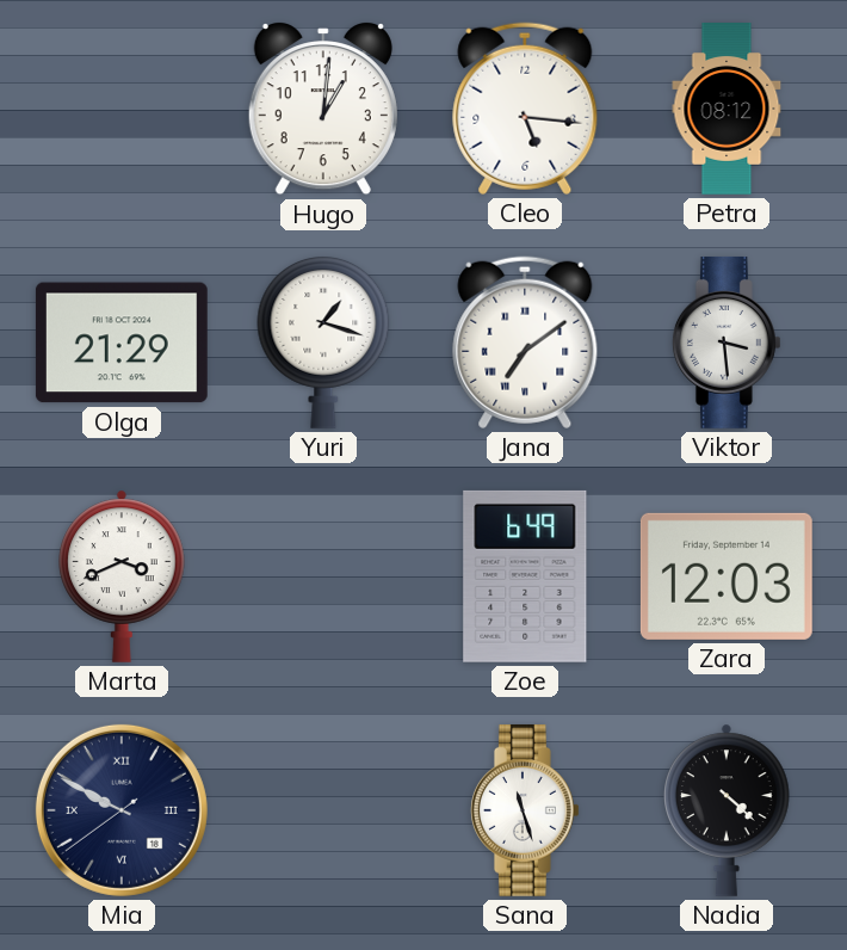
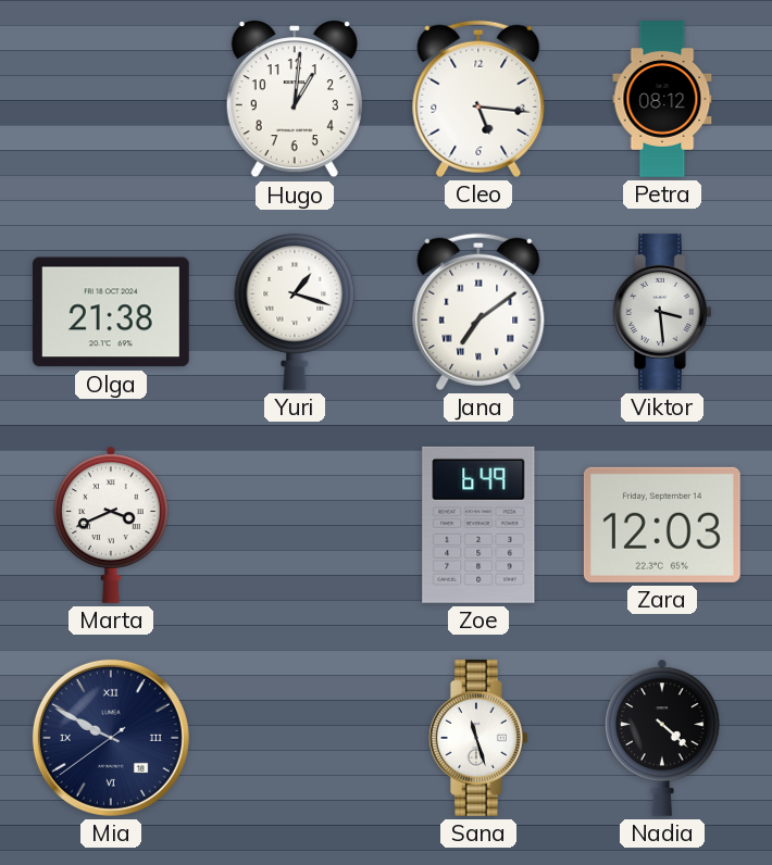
Olga: 21:29 -> 21:38 (111, 312)
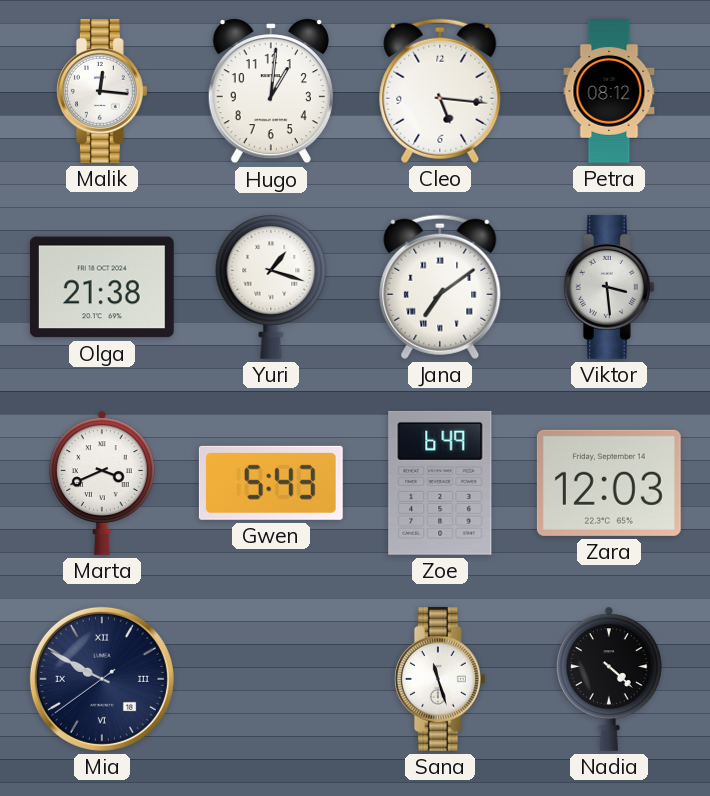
Malik: none -> 12:16 (102, 91)
Gwen: none -> 5:43 (271, 483)
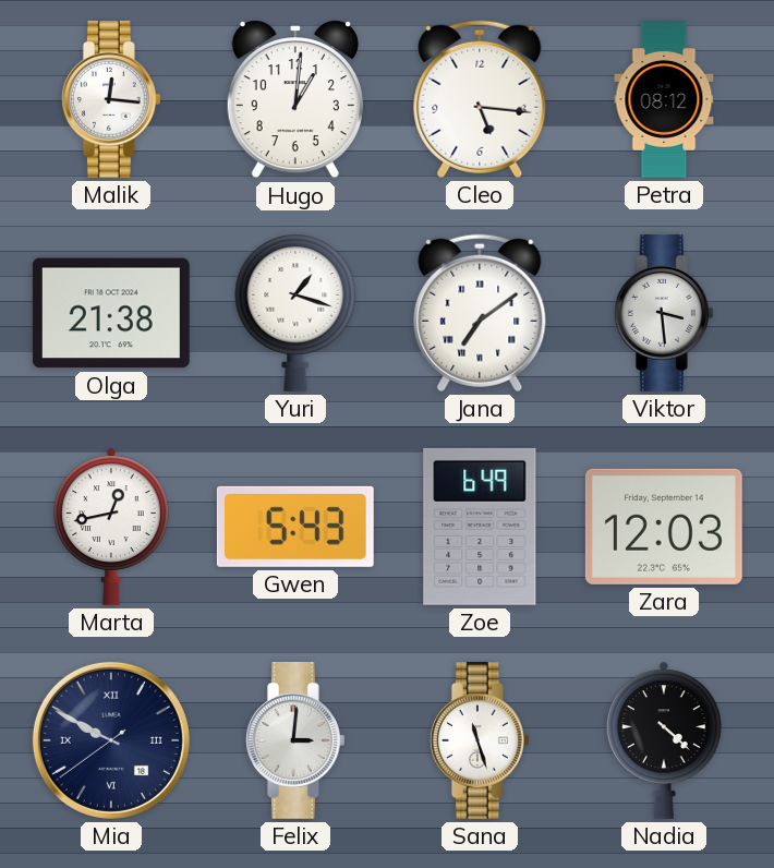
Marta: 3:41 -> 12:43 (111, 527)
Felix: none -> 3:01 (295, 740)
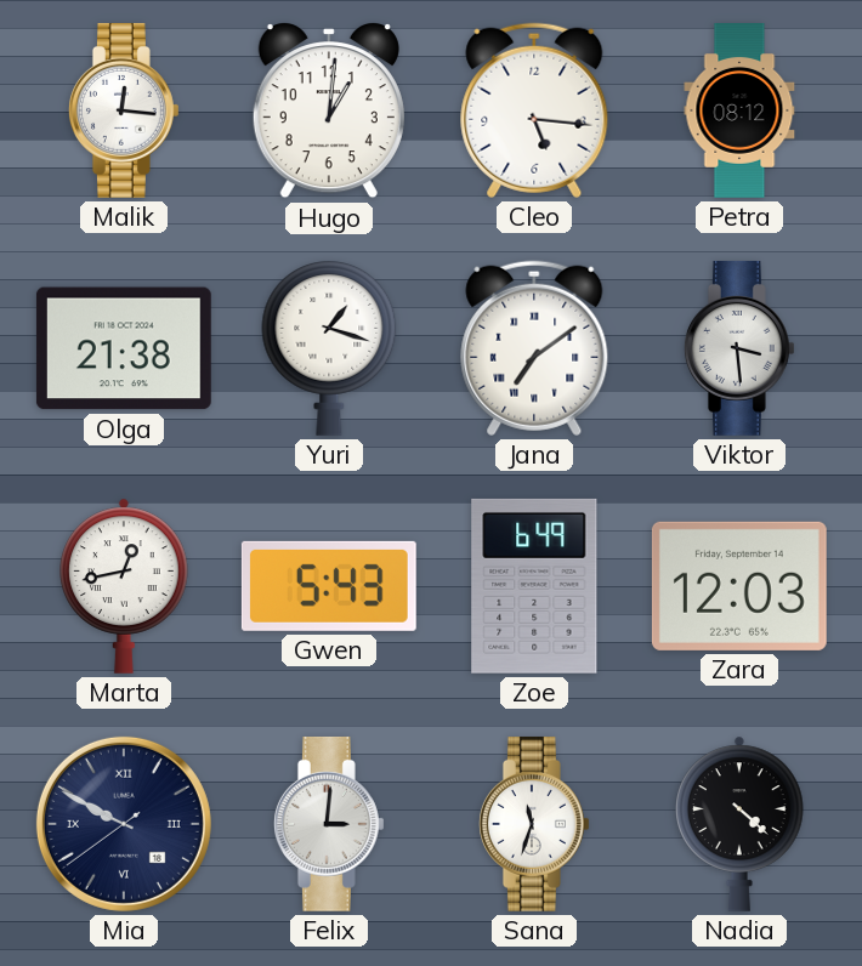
Sana: 11:27 -> 11:33 (534, 824)
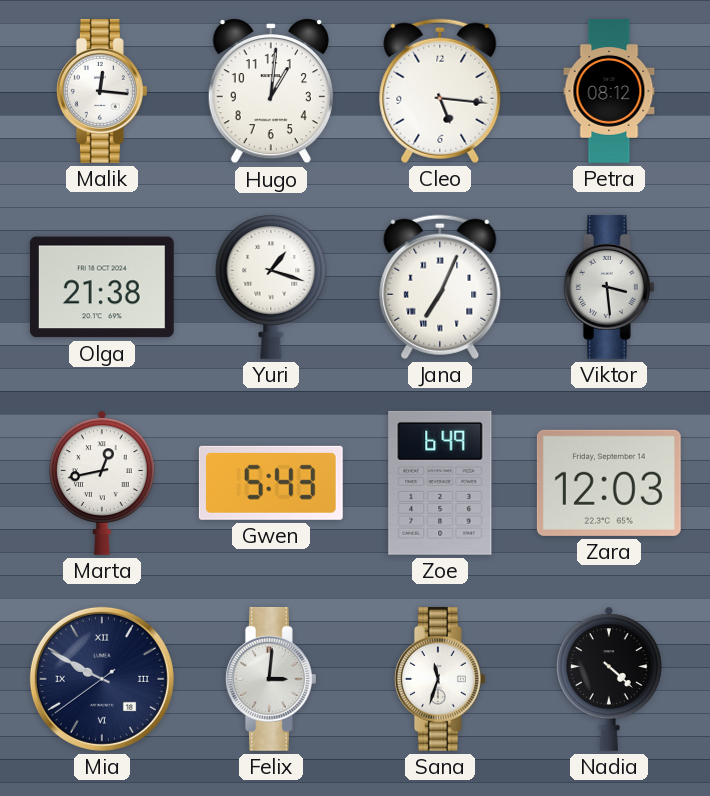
Jana: 7:09 -> 7:04 (440, 287)
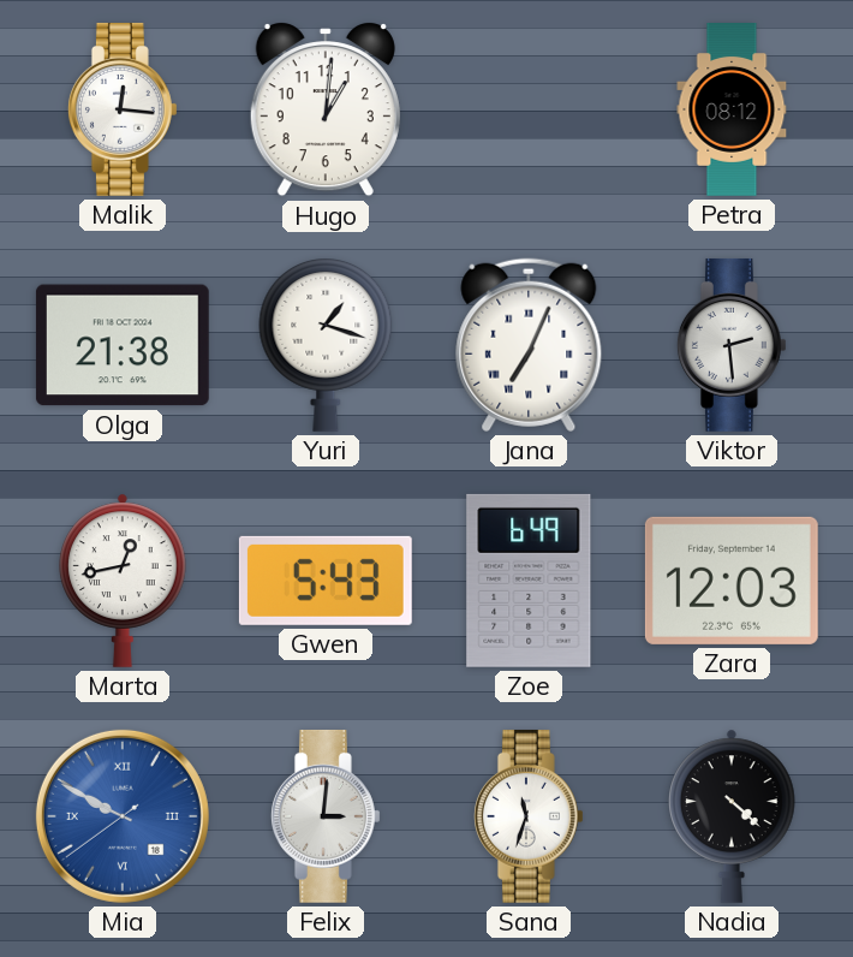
Cleo: 5:16 -> none (440, 91)
Viktor: 3:29 -> 2:29 (732, 345)
Mia dial: navy -> blue (123, 816)
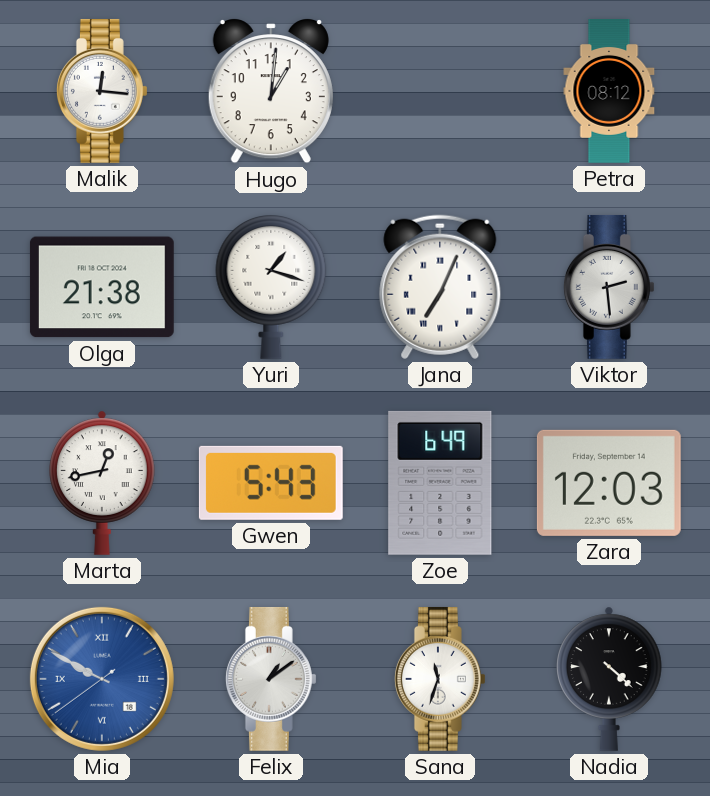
Felix: 3:01 -> 1:09 (271, 679)
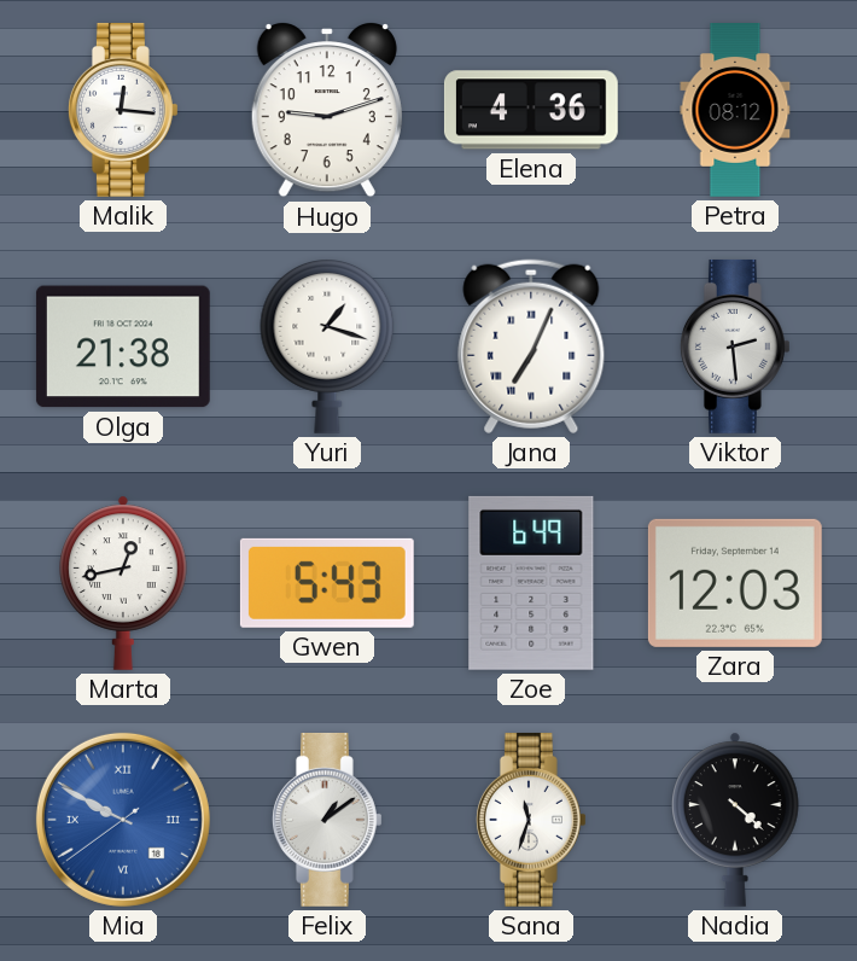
Hugo: 1:01 -> 9:12 (327, 111)
Elena: none -> 4:36 (531, 110)
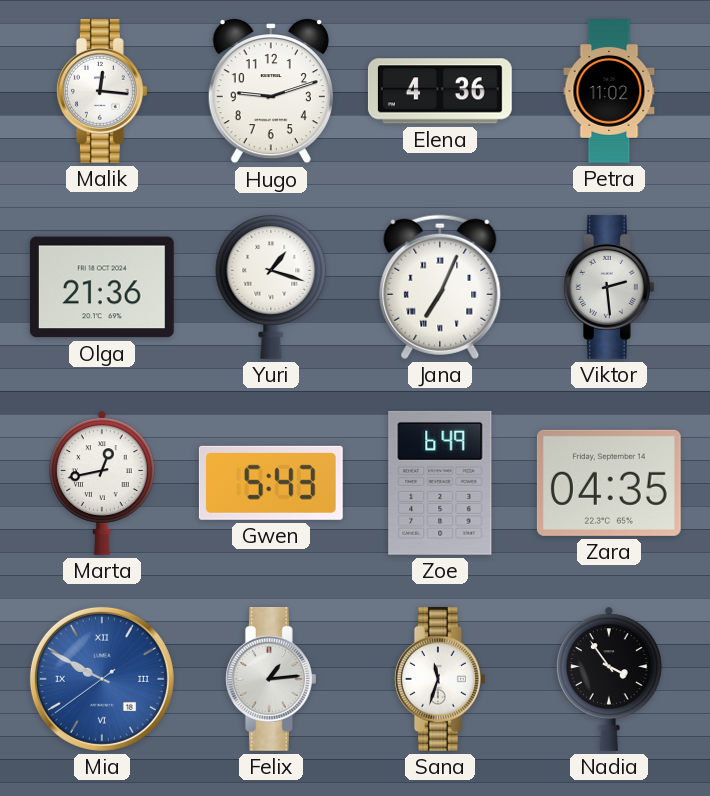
Petra: 08:12 -> 11:02 (609, 92)
Olga: 21:38 -> 21:36 (102, 287)
Zara: 12:03 -> 04:35 (609, 483)
Felix: 1:09 -> 1:14 (271, 679)
Nadia: 4:22 -> 3:54 (609, 679)
